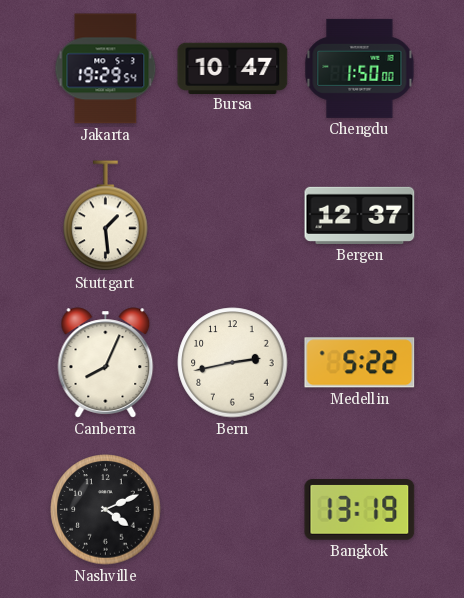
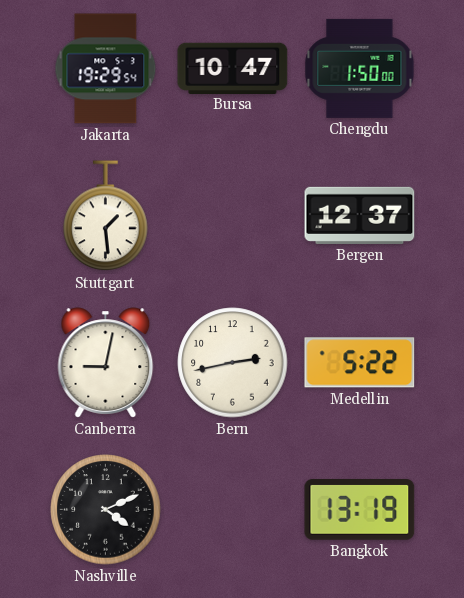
Canberra: 8:04 -> 9:02 (106, 363)
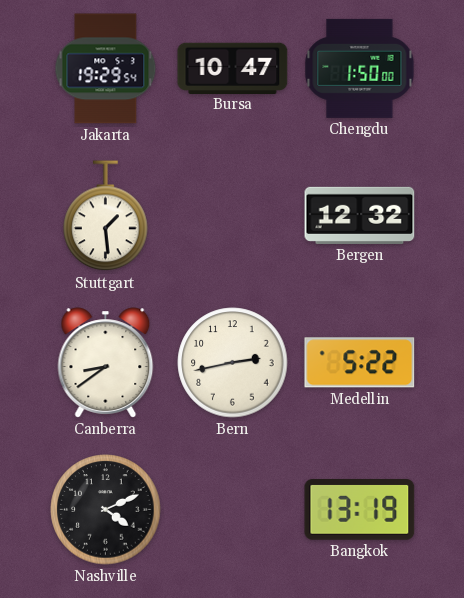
Bergen: 12:37 -> 12:32 (360, 215)
Canberra: 9:02 -> 8:39 (106, 363)
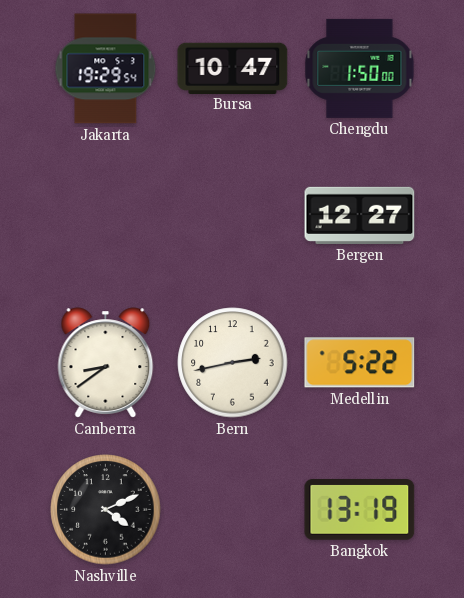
Stuttgart: 1:29 -> none (106, 216)
Bergen: 12:32 -> 12:27 (360, 215)
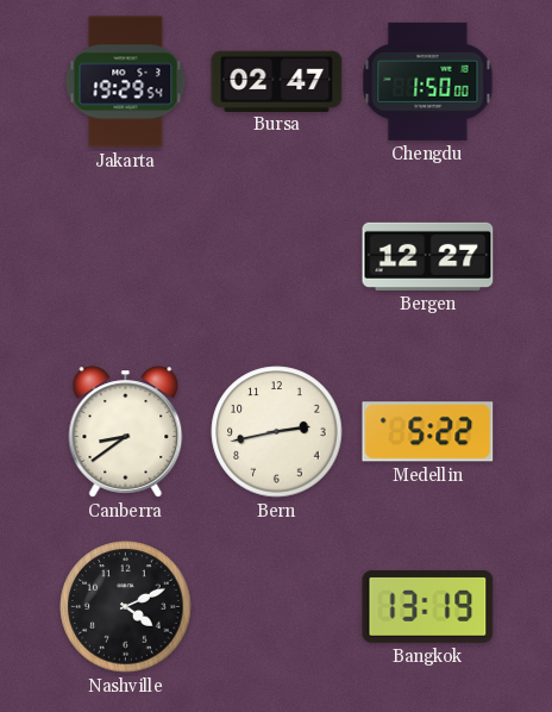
Bursa: 10:47 -> 02:47 (277, 81)
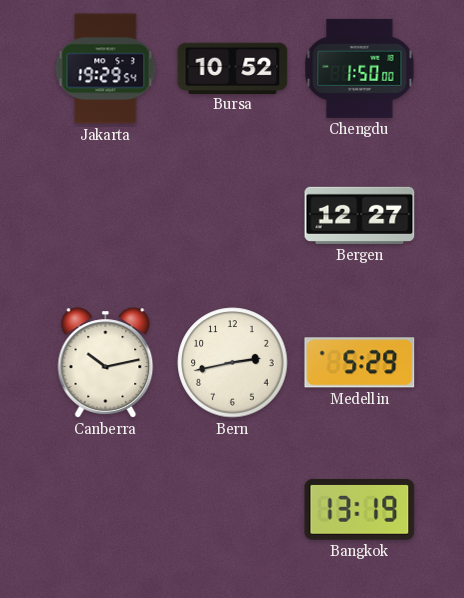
Bursa: 02:47 -> 10:52 (233, 68)
Canberra: 8:39 -> 10:13 (106, 363)
Medellin: 5:22 -> 5:29 (360, 363)
Nashville: 4:11 -> none (126, 607)
